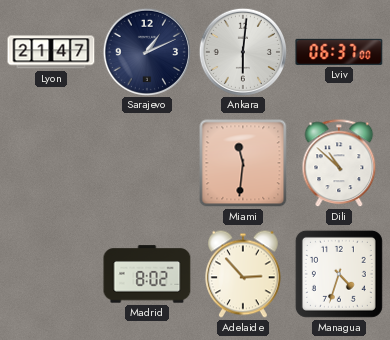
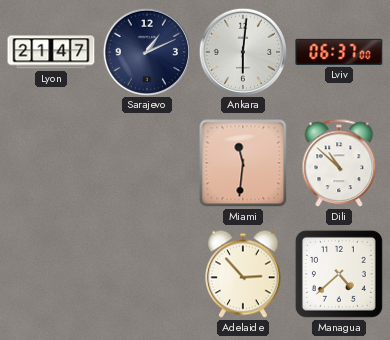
Madrid: 8:02 -> none (147, 274)
Managua: 4:33 -> 4:38 (339, 274)
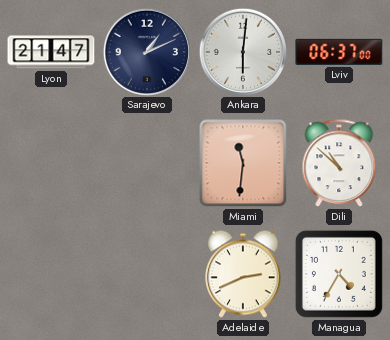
Adelaide: 2:53 -> 2:41 (244, 274)
Managua: 4:38 -> 4:35 (339, 274)
